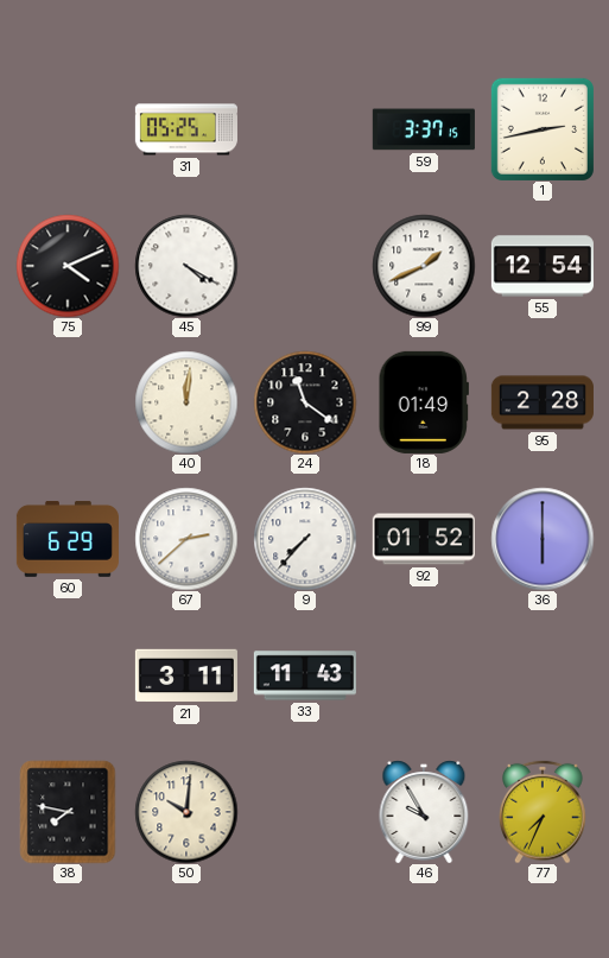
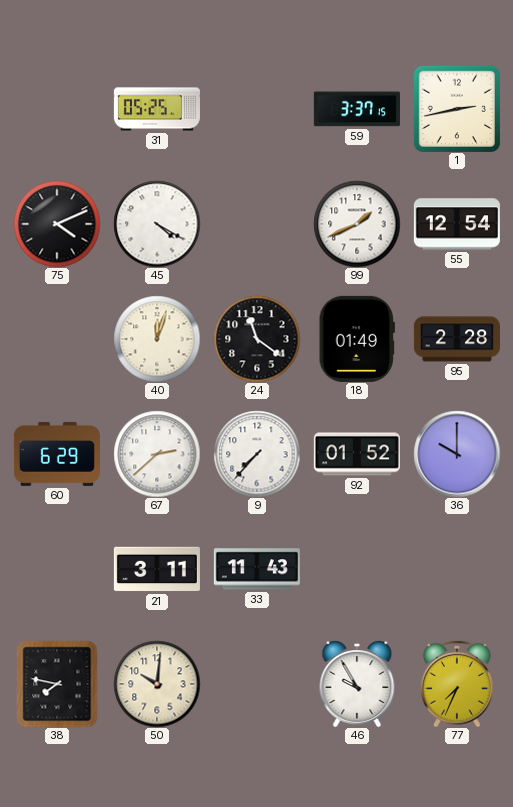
40: 12:01 -> 12:03 (157, 339)
36: 6:00 -> 10:00 (457, 454)
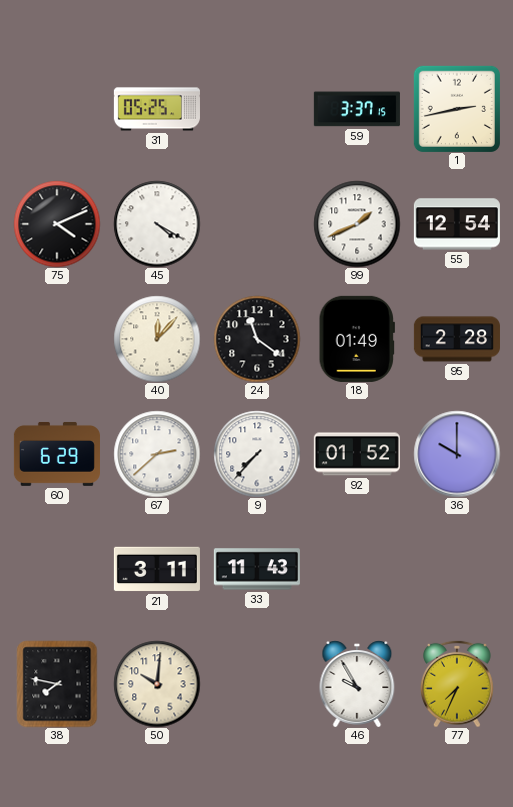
40: 12:03 -> 12:07 (157, 339)
